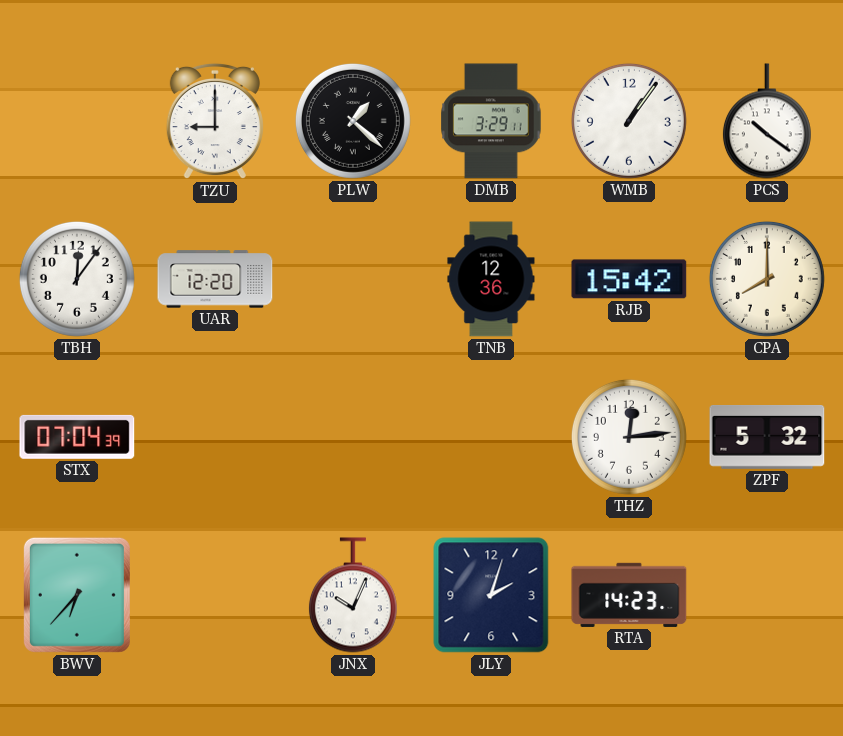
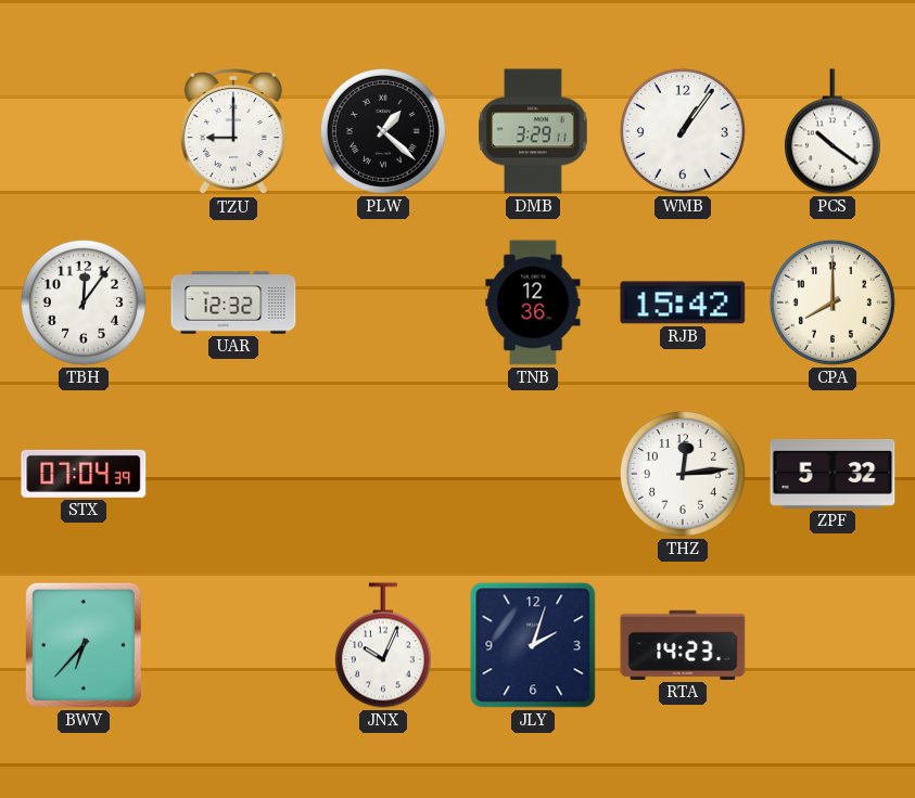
UAR: 12:20 -> 12:32 (233, 303)
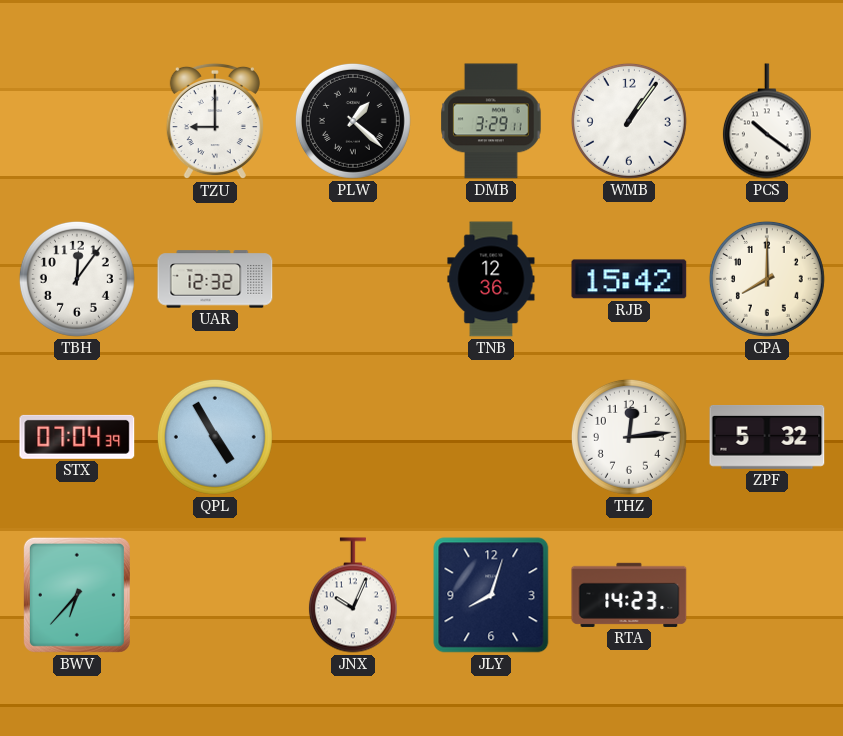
QPL: none -> 4:55 (215, 437)
JLY: 2:03 -> 8:03 (491, 595)
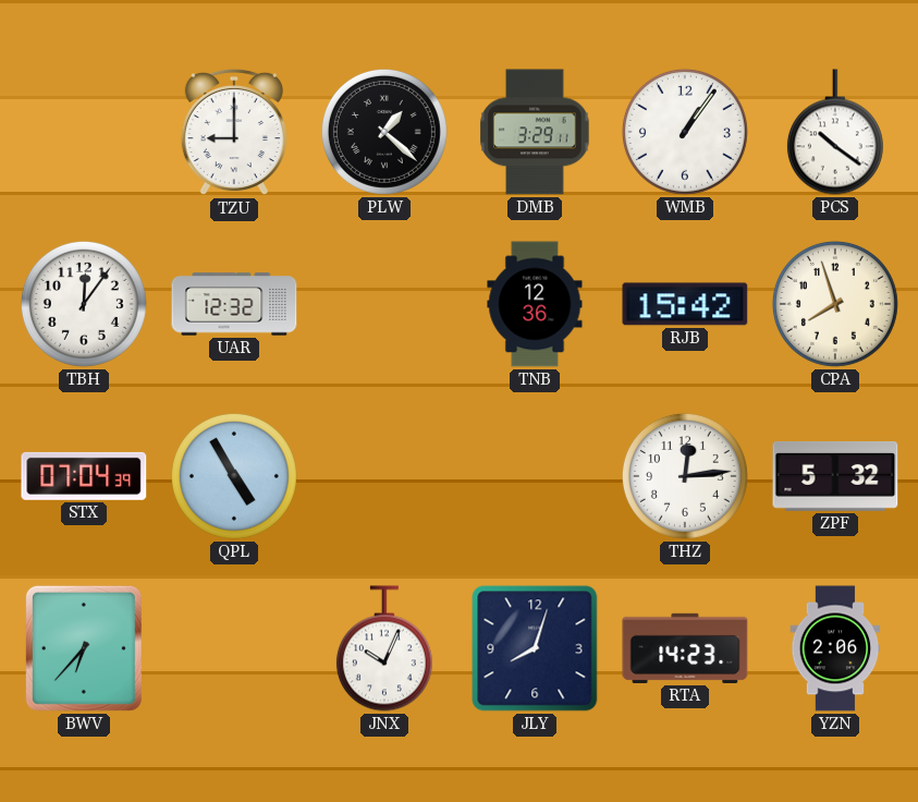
CPA: 8:00 -> 7:57 (835, 304)
YZN: none -> 2:06 (835, 648)
